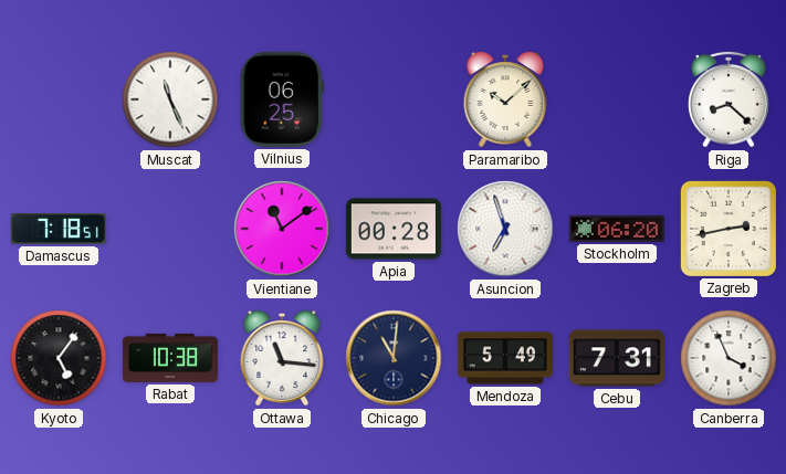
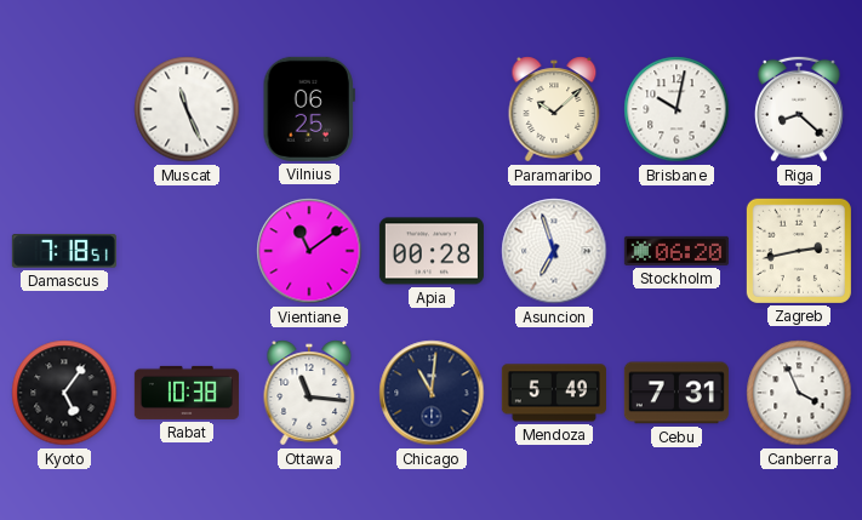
Brisbane: none -> 10:02 (677, 109)
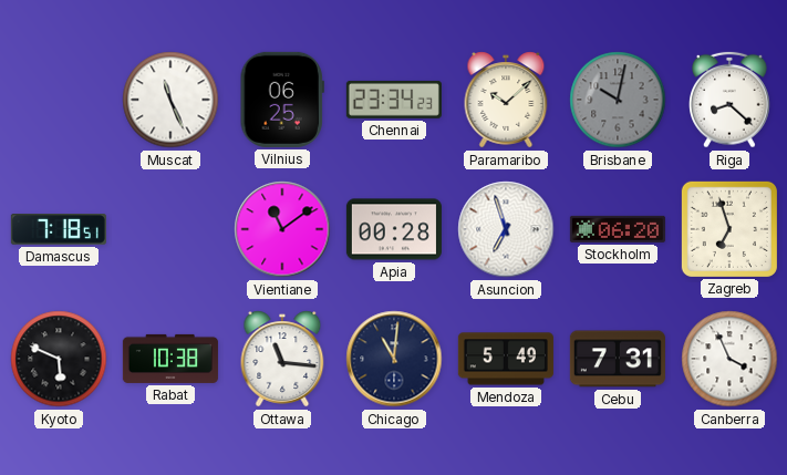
Chennai: none -> 23:34 (394, 100)
Brisbane dial: white -> grey (618, 100)
Zagreb: 2:43 -> 6:57 (729, 229)
Kyoto: 5:06 -> 5:49 (59, 359)
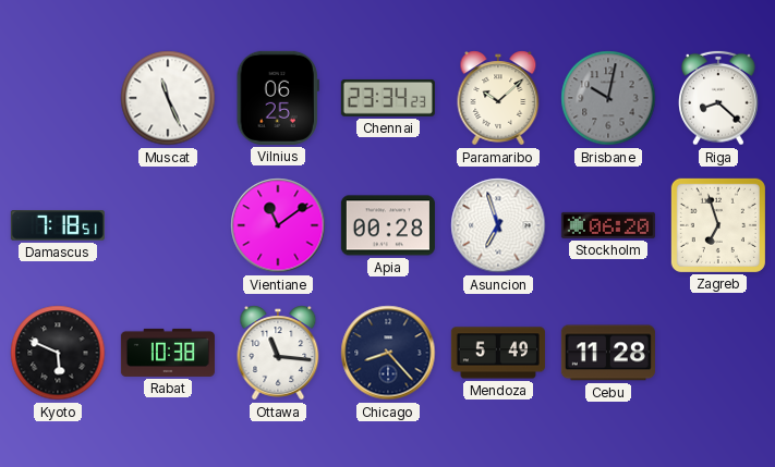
Chicago: 11:01 -> 8:23 (388, 353)
Cebu: 7:31 -> 11:28 (608, 353)
Canberra: 3:56 -> none (729, 359)
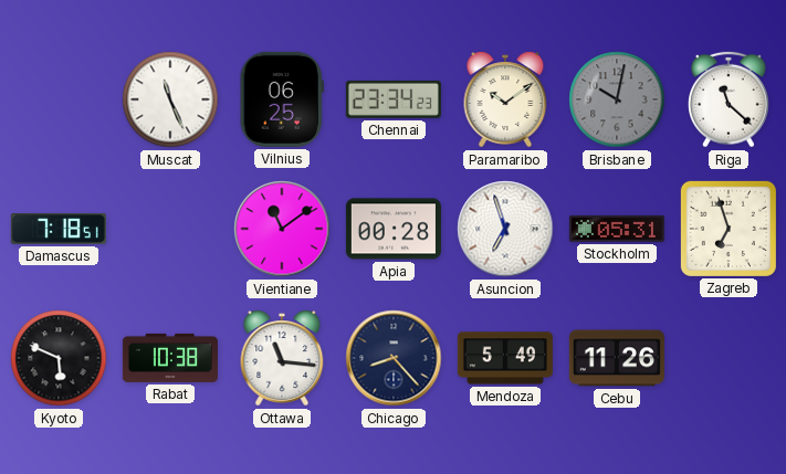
Paramaribo: 10:08 -> 10:09 (505, 99)
Riga: 8:22 -> 11:22 (729, 99)
Stockholm: 06:20 -> 05:31 (617, 229)
Cebu: 11:28 -> 11:26 (617, 358)
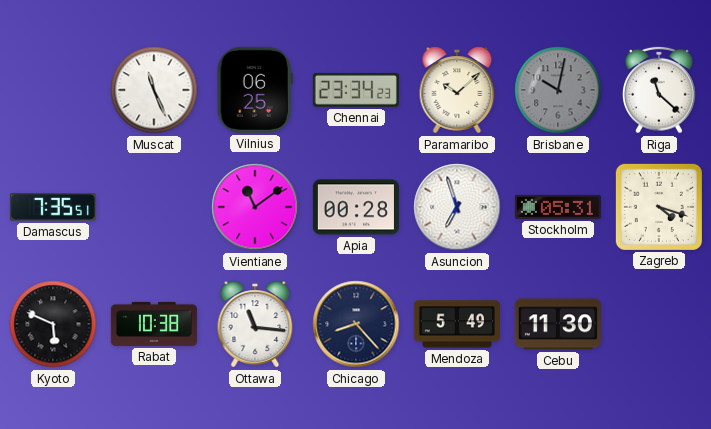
Paramaribo: 10:09 -> 10:08 (457, 90)
Damascus: 7:18 -> 7:35 (53, 207)
Zagreb: 6:57 -> 4:18 (659, 207)
Cebu: 11:26 -> 11:30 (558, 324)
